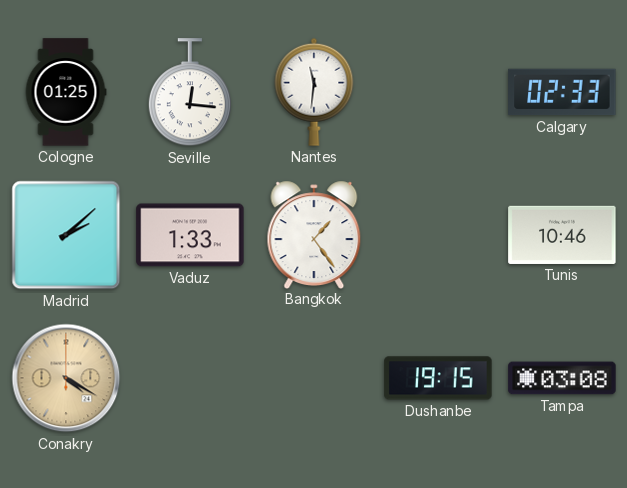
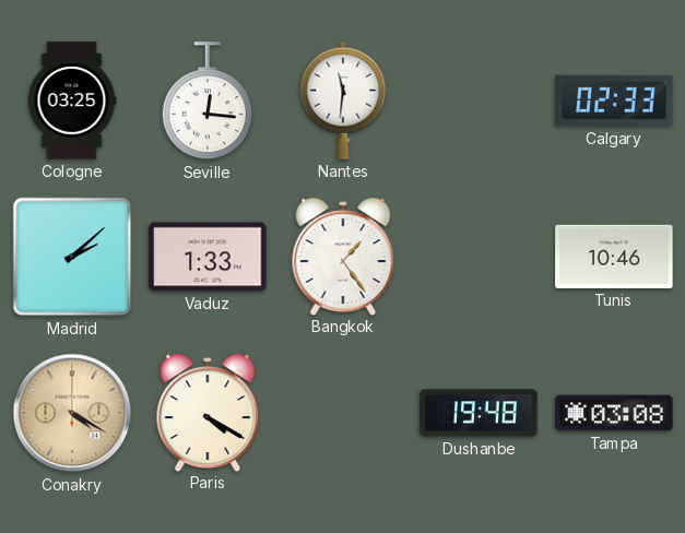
Cologne: 01:25 -> 03:25 (72, 100)
Paris: none -> 4:20 (208, 412)
Dushanbe: 19:15 -> 19:48 (479, 413)
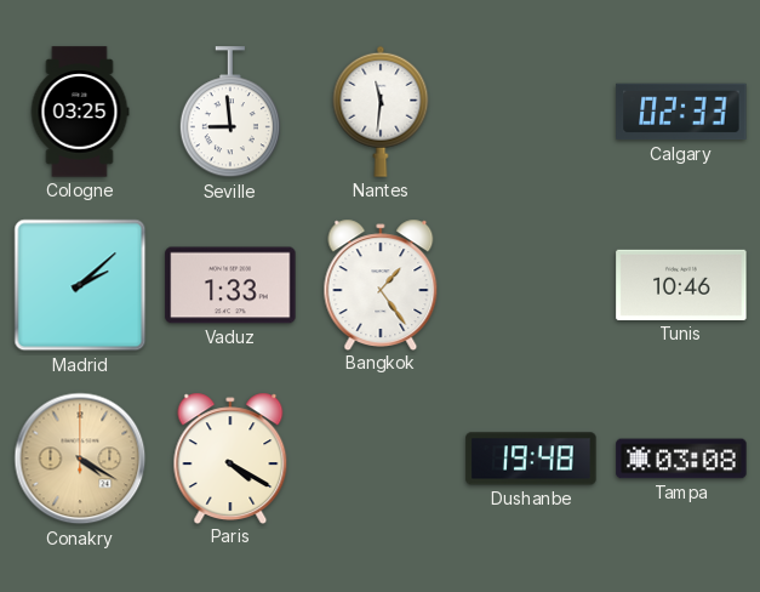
Seville: 12:16 -> 8:59 (230, 113)
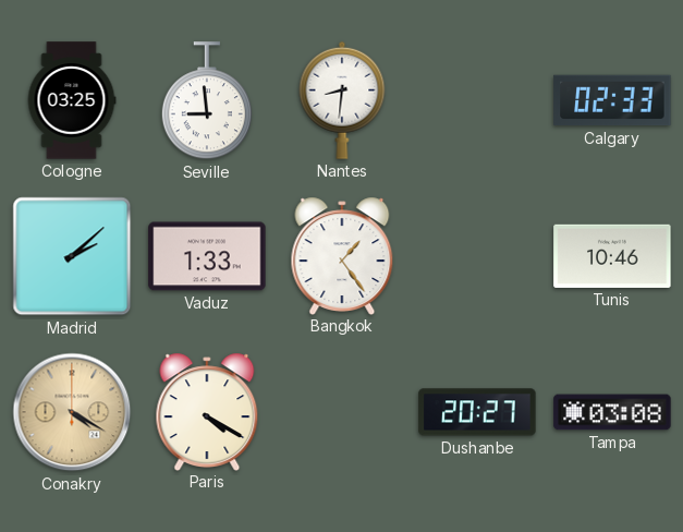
Nantes: 11:31 -> 8:31 (342, 100)
Dushanbe: 19:48 -> 20:27 (477, 412)
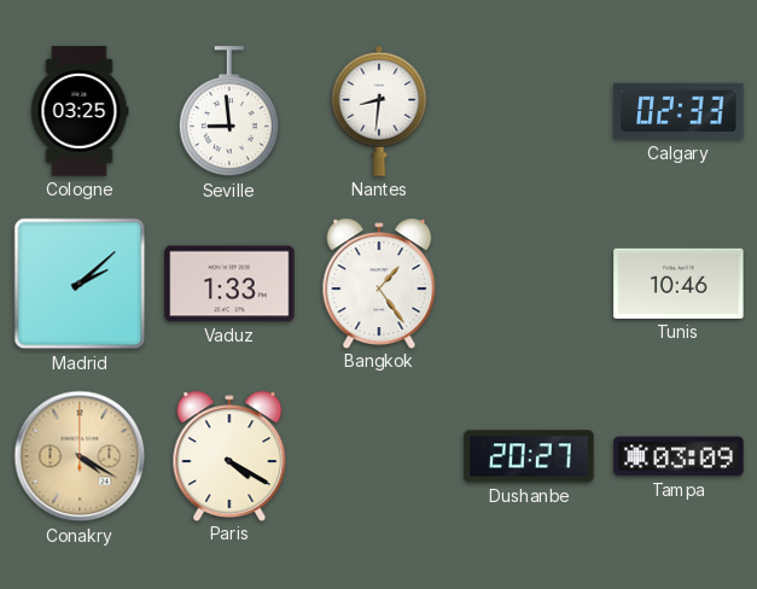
Tampa: 03:08 -> 03:09 (679, 456)
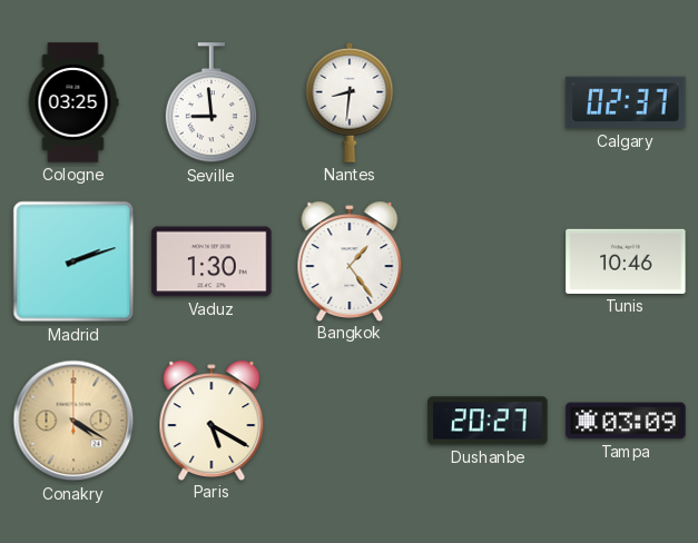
Calgary: 02:33 -> 02:37 (626, 102)
Madrid: 2:08 -> 2:12 (73, 261)
Vaduz: 1:33 -> 1:30 (212, 261)
Paris: 4:20 -> 5:20 (212, 419)
